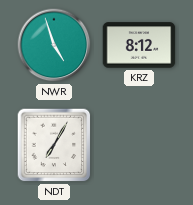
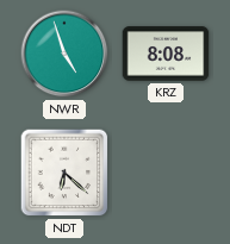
KRZ: 8:12 -> 8:08 (166, 54)
NDT: 7:05 -> 6:22 (64, 173)
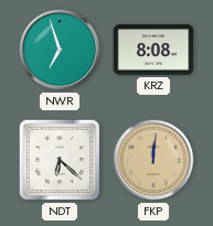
NWR: 4:57 -> 6:57 (60, 50)
FKP: none -> 12:01 (153, 160)
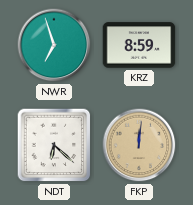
KRZ: 8:08 -> 8:59 (139, 45)
